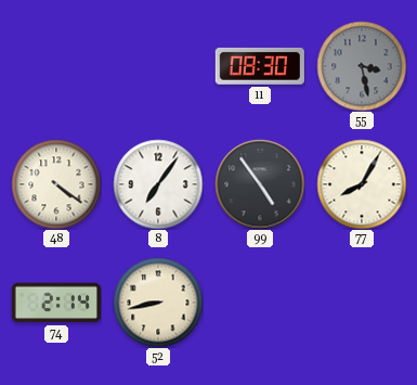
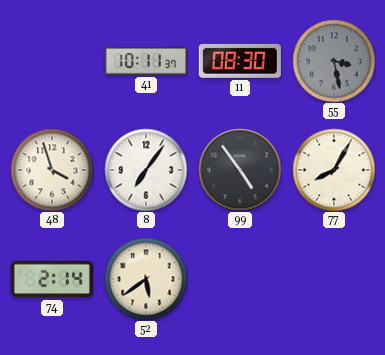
41: none -> 10:11 (145, 61)
48: 4:21 -> 3:57 (52, 170)
52: 8:43 -> 5:39 (146, 279)
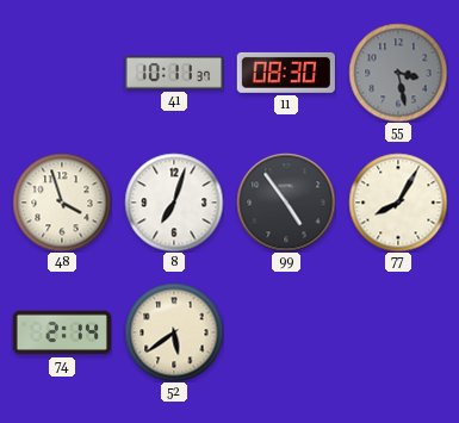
8: 7:06 -> 7:03 (174, 203)
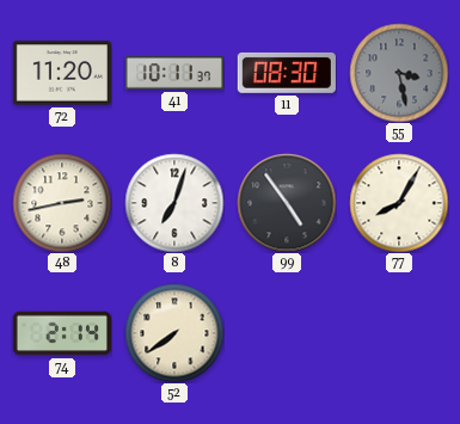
72: none -> 11:20 (62, 73)
48: 3:57 -> 2:43 (62, 203)
52: 5:39 -> 7:39 (174, 333)
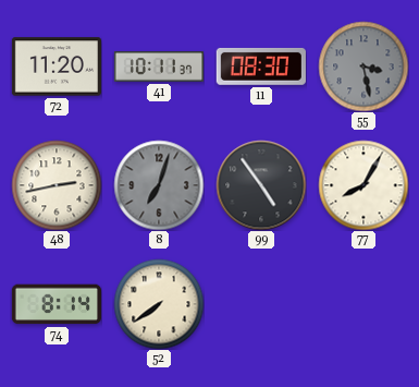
8 dial: white -> grey (159, 185)
74: 2:14 -> 8:14 (57, 304)
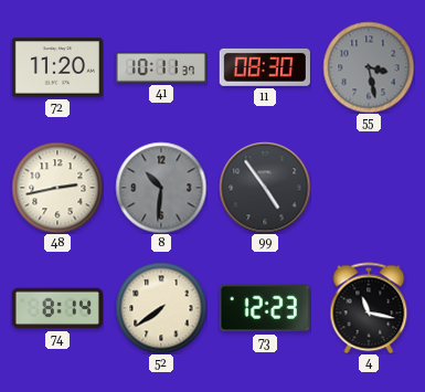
8: 7:03 -> 10:31 (161, 188)
77: 8:05 -> none (363, 185)
73: none -> 12:23 (265, 308)
4: none -> 11:17 (369, 308)
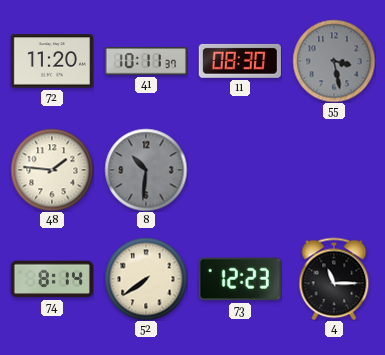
48: 2:43 -> 1:46 (52, 170)
99: 4:54 -> none (265, 188)
4: 11:17 -> 11:15 (334, 279)
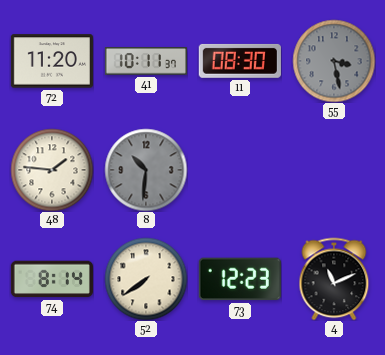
4: 11:15 -> 11:11 (334, 279)
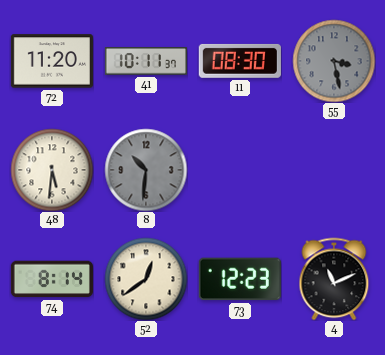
48: 1:46 -> 5:31 (52, 170)
52: 7:39 -> 12:39 (146, 279)
